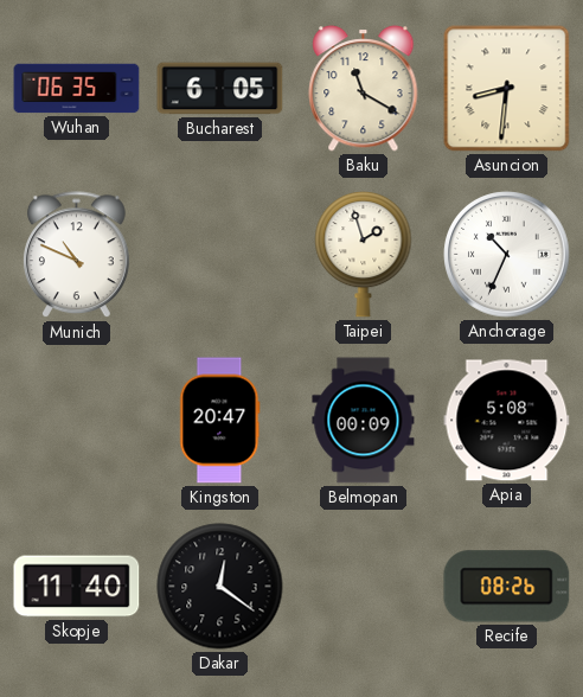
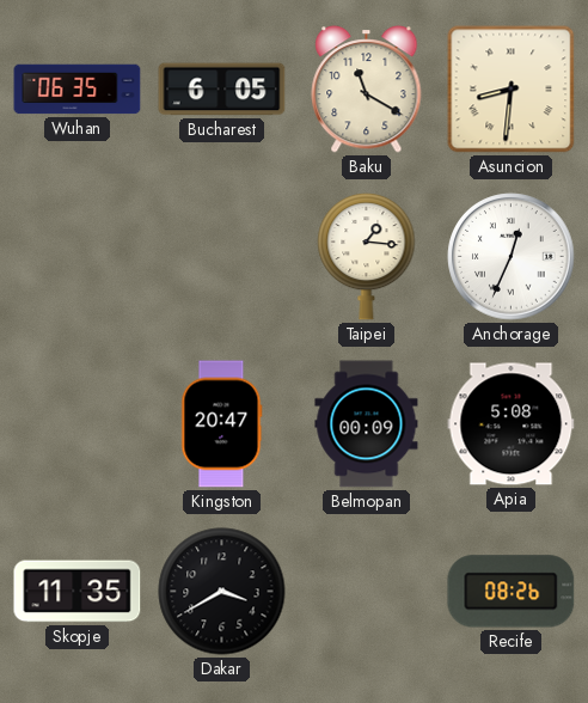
Munich: 10:49 -> none (77, 255)
Taipei: 1:57 -> 1:16 (367, 256)
Anchorage: 10:34 -> 12:34 (512, 257)
Skopje: 11:40 -> 11:35 (78, 592)
Dakar: 12:21 -> 3:40 (222, 592)
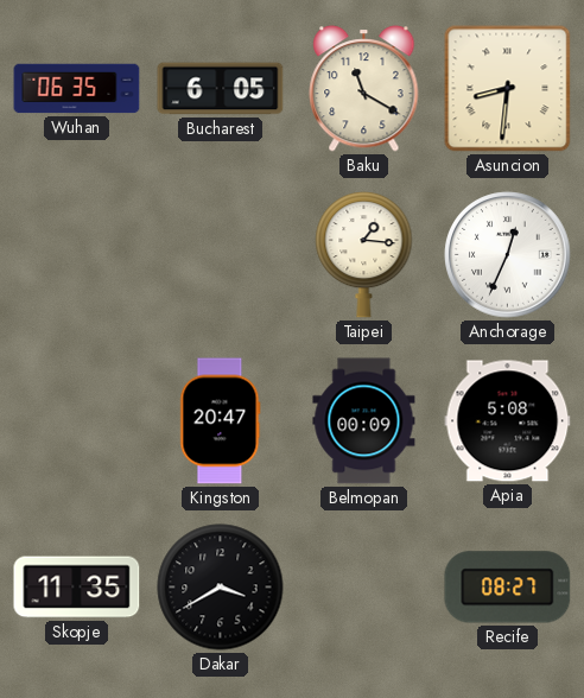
Recife: 08:26 -> 08:27 (508, 588)
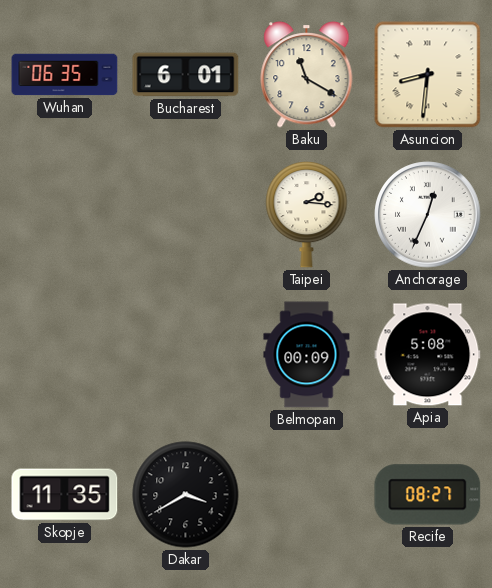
Bucharest: 6:05 -> 6:01 (186, 75)
Taipei: 1:16 -> 2:16 (307, 214)
Kingston: 20:47 -> none (221, 421)
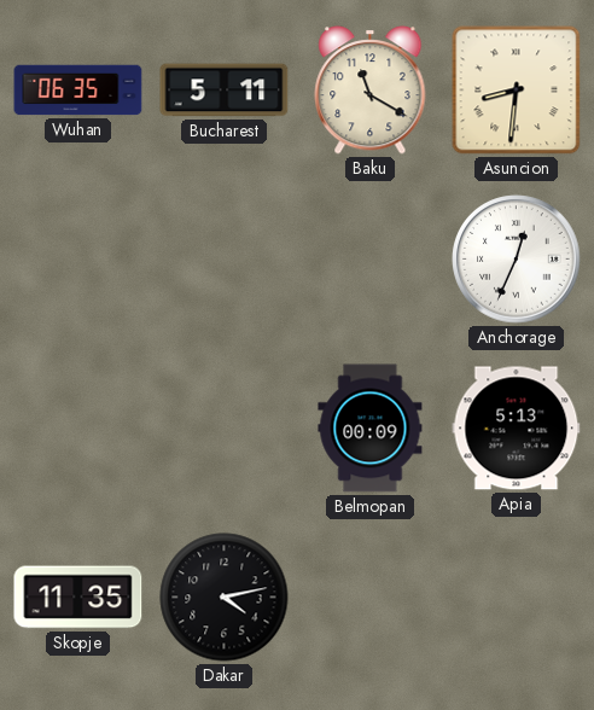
Bucharest: 6:01 -> 5:11 (225, 91)
Taipei: 2:16 -> none (307, 214)
Apia: 5:08 -> 5:13 (517, 429)
Dakar: 3:40 -> 4:13 (225, 598)
Recife: 08:27 -> none (428, 495)
